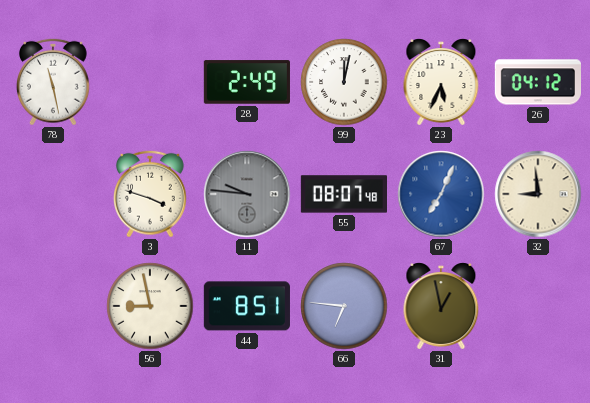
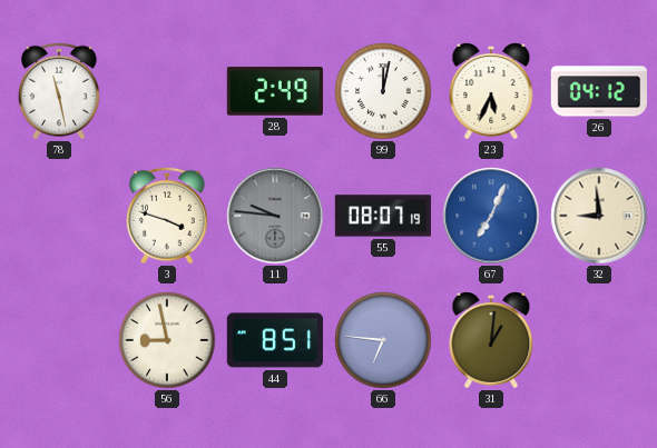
55: 08:07:48 -> 08:07:19 (382, 216)
31: 12:58 -> 1:01 (491, 340)
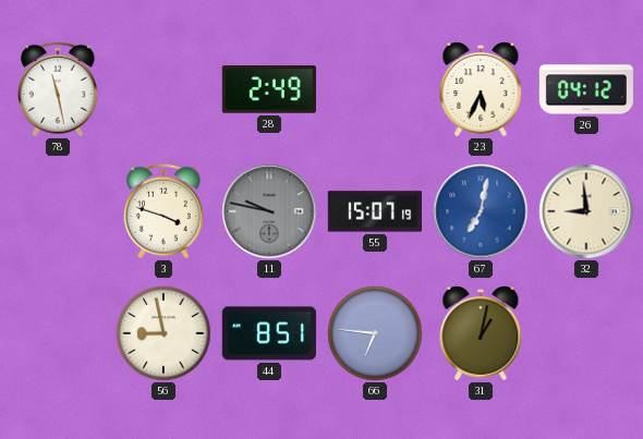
99: 12:02 -> none (383, 91)
11: 9:46 -> 9:47 (269, 211)
55: 08:07 -> 15:07 (374, 211)
67: 7:04 -> 7:02 (481, 211)
31: 1:01 -> 1:02 (481, 333)
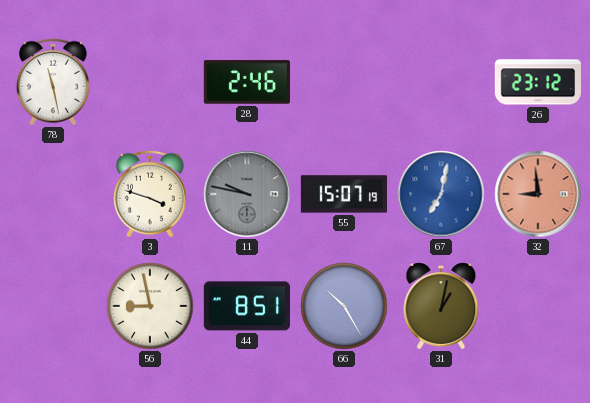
28: 2:49 -> 2:46 (247, 82)
23: 5:34 -> none (481, 89)
26: 04:12 -> 23:12 (537, 82)
32 dial: cream -> salmon (538, 194)
66: 6:46 -> 10:25 (344, 306)
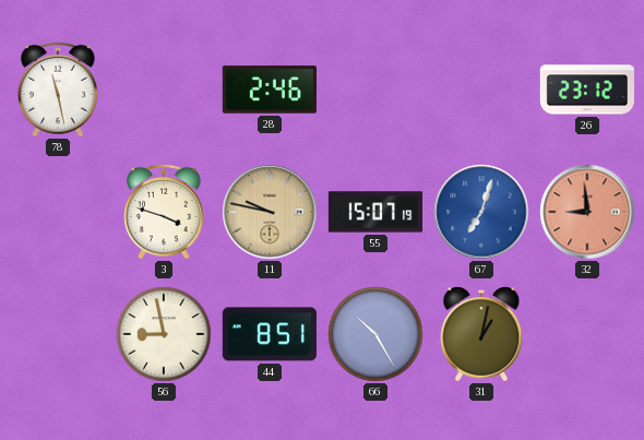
11 dial: grey -> champagne (270, 212)
67: 7:02 -> 7:03 (481, 212)
